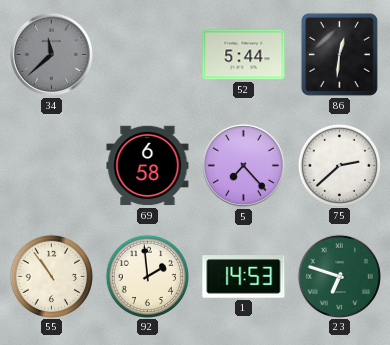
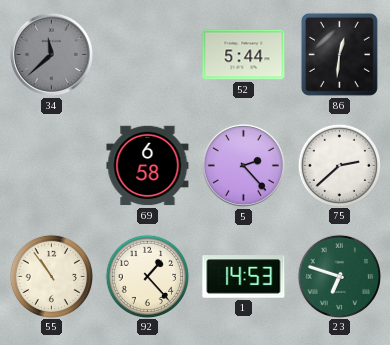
5: 7:23 -> 2:23 (243, 165)
92: 1:59 -> 1:23 (147, 276)
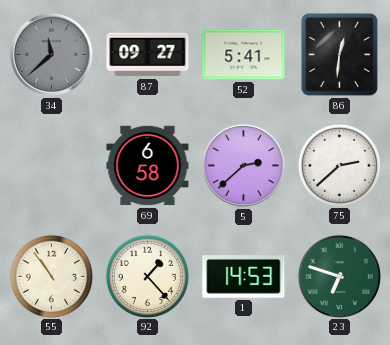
87: none -> 09:27 (148, 55)
52: 5:44 -> 5:41 (244, 55)
5: 2:23 -> 2:38 (243, 165)
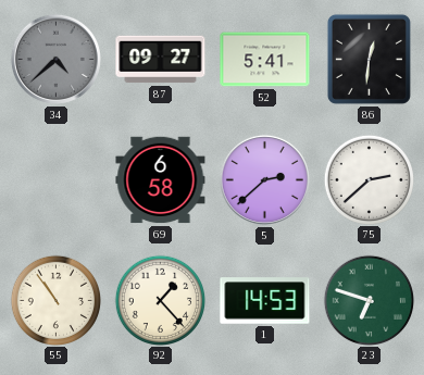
34: 11:38 -> 4:38 (55, 59)
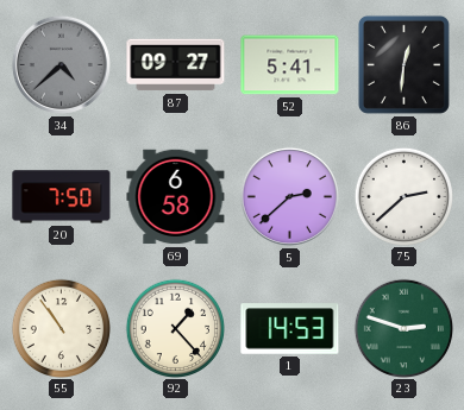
20: none -> 7:50 (62, 197)
23: 6:48 -> 2:48 (403, 328)
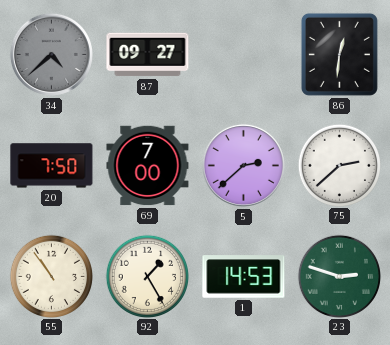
52: 5:41 -> none (290, 65)
69: 6:58 -> 7:00 (148, 166)
92: 1:23 -> 1:25 (147, 276)
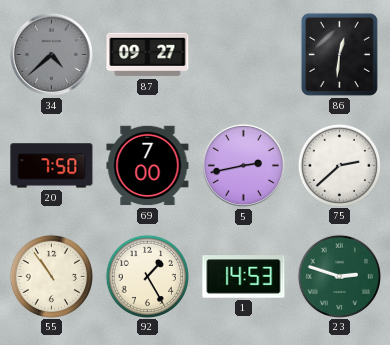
5: 2:38 -> 2:43 (243, 165)
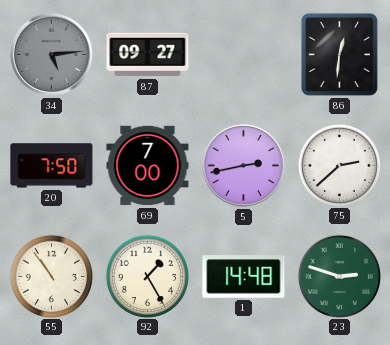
34: 4:38 -> 5:14 (51, 54)
1: 14:53 -> 14:48 (244, 277)
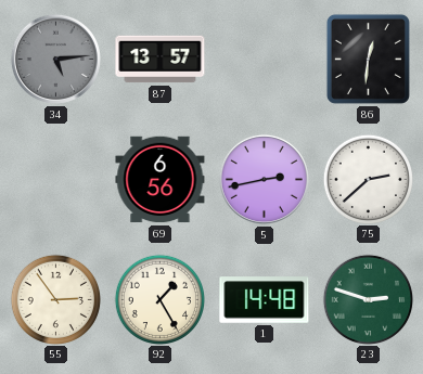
87: 09:27 -> 13:57 (161, 60)
20: 7:50 -> none (52, 166)
69: 7:00 -> 6:56 (161, 180)
55: 10:54 -> 2:54 (55, 299)
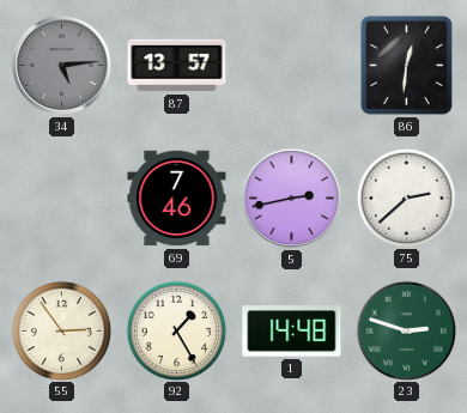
69: 6:56 -> 7:46 (177, 199)
